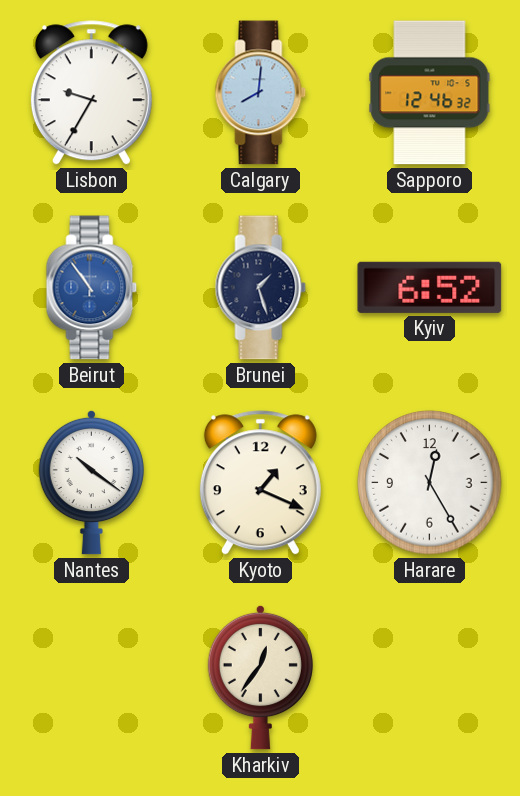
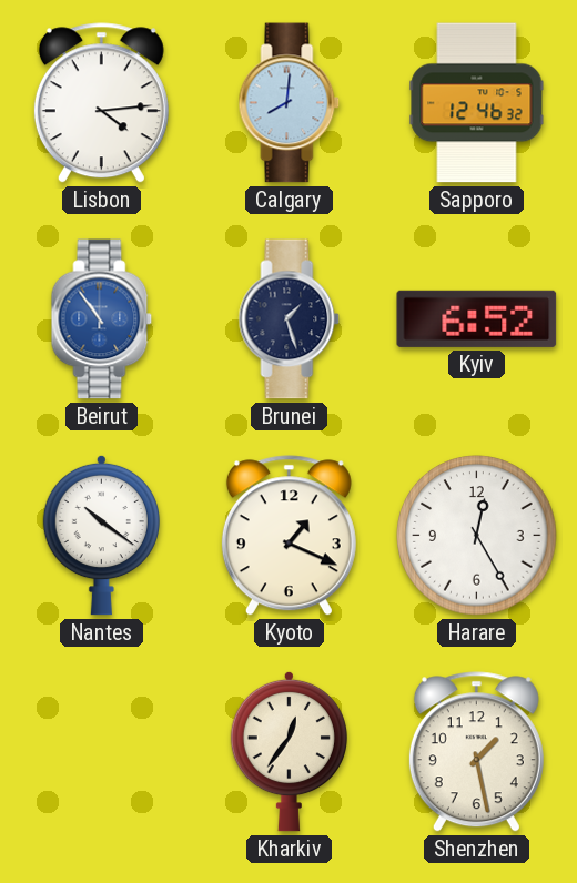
Lisbon: 9:35 -> 4:14 (101, 103)
Shenzhen: none -> 1:28 (476, 752)
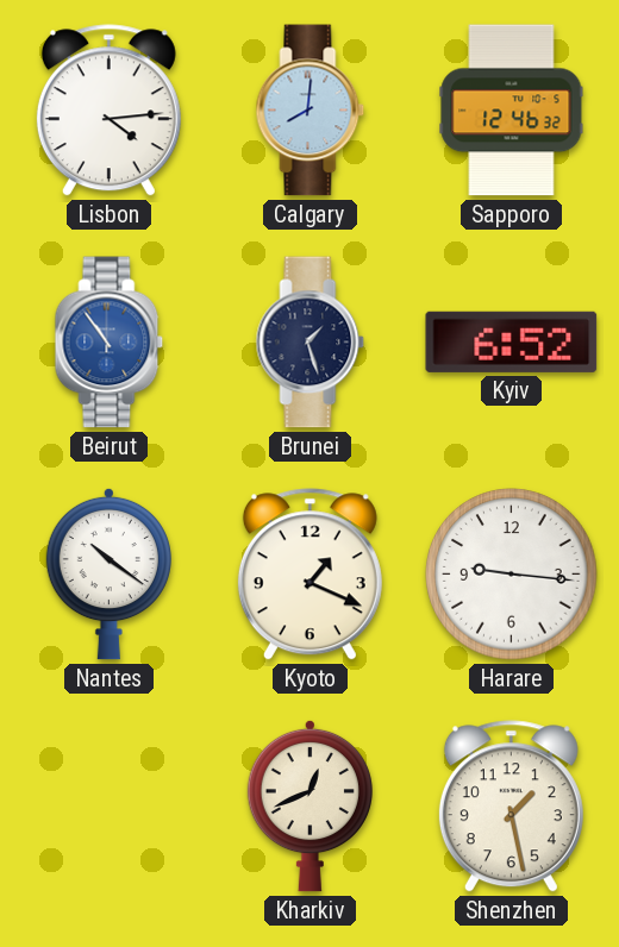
Harare: 12:25 -> 9:16 (512, 575)
Kharkiv: 12:36 -> 12:41 (309, 805)
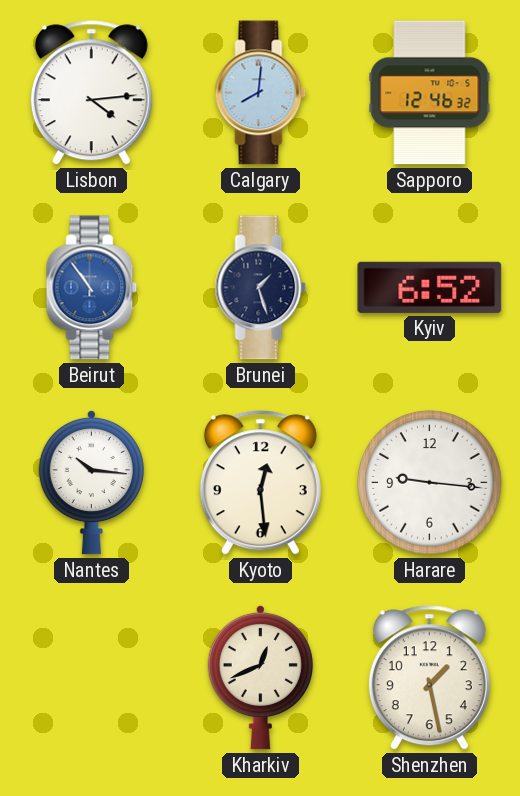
Nantes: 10:21 -> 10:16 (91, 482)
Kyoto: 1:19 -> 12:29 (260, 483)
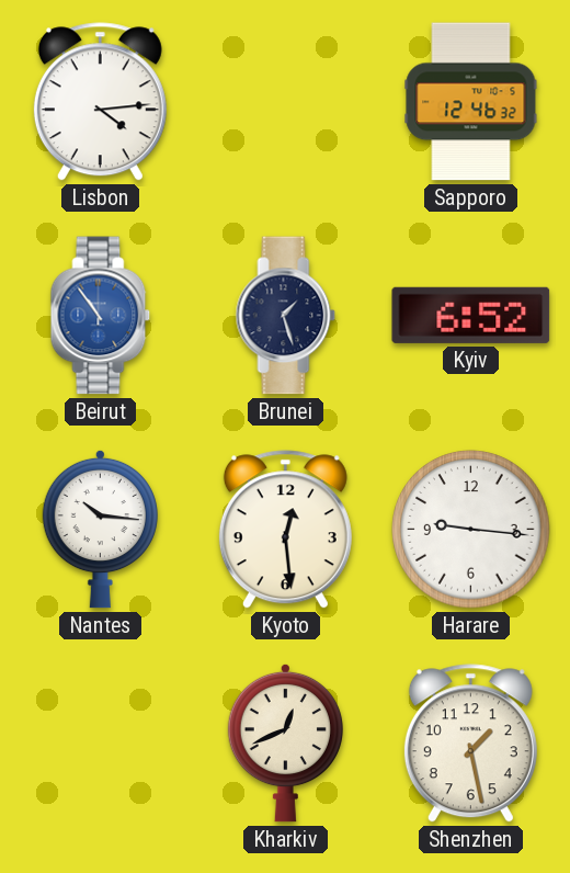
Calgary: 8:01 -> none (261, 93)
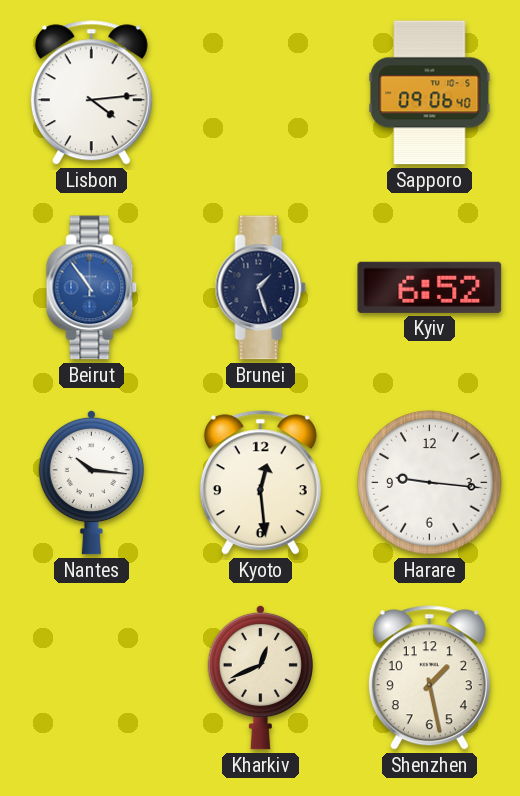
Sapporo: 12:46 -> 09:06 (430, 93)
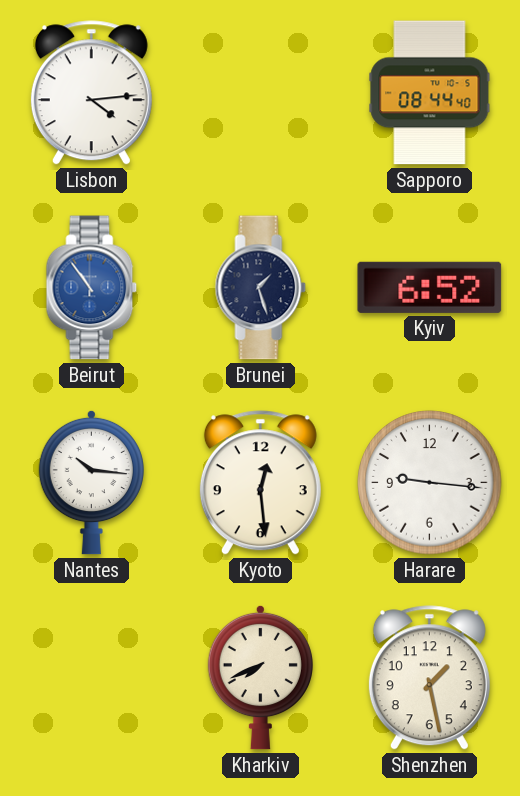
Sapporo: 09:06 -> 08:44 (430, 93)
Kharkiv: 12:41 -> 7:41 (260, 677)
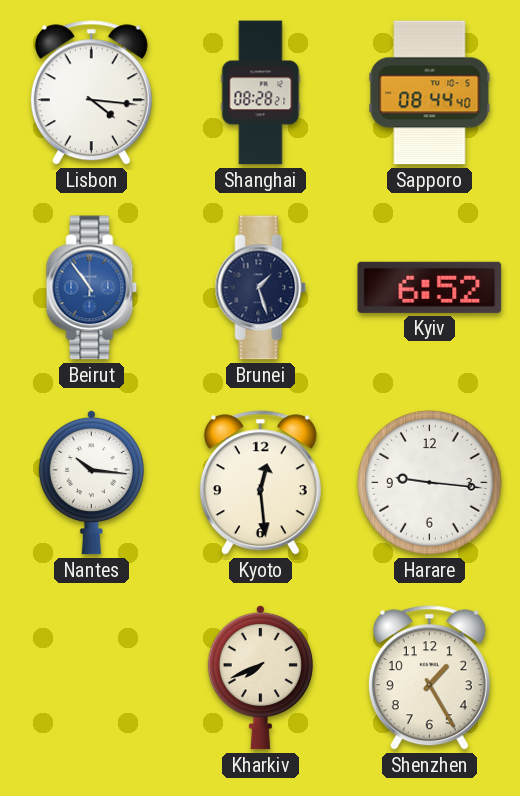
Lisbon: 4:14 -> 4:16 (91, 93)
Shanghai: none -> 08:28 (261, 93)
Shenzhen: 1:28 -> 1:25 (429, 678)
